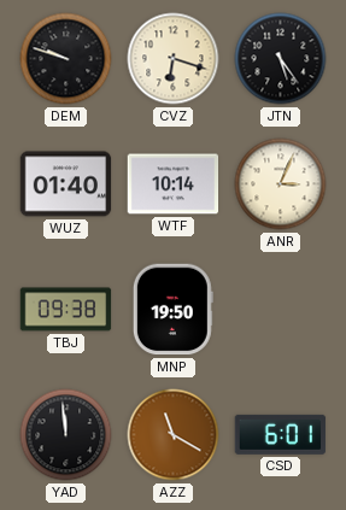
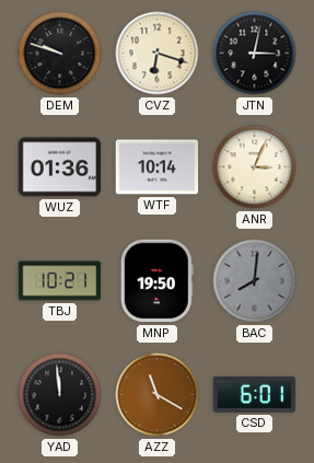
JTN: 5:24 -> 3:02 (255, 54)
WUZ: 01:40 -> 01:36 (60, 167)
TBJ: 09:38 -> 10:21 (60, 281)
BAC: none -> 8:01 (255, 281)
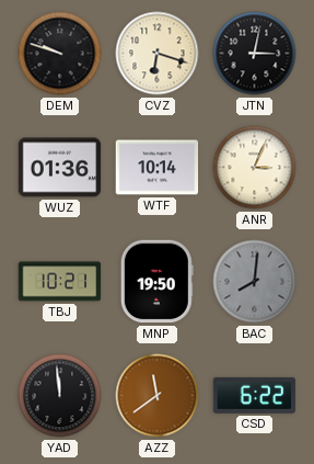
AZZ: 11:20 -> 11:39 (158, 396)
CSD: 6:01 -> 6:22 (255, 395)
